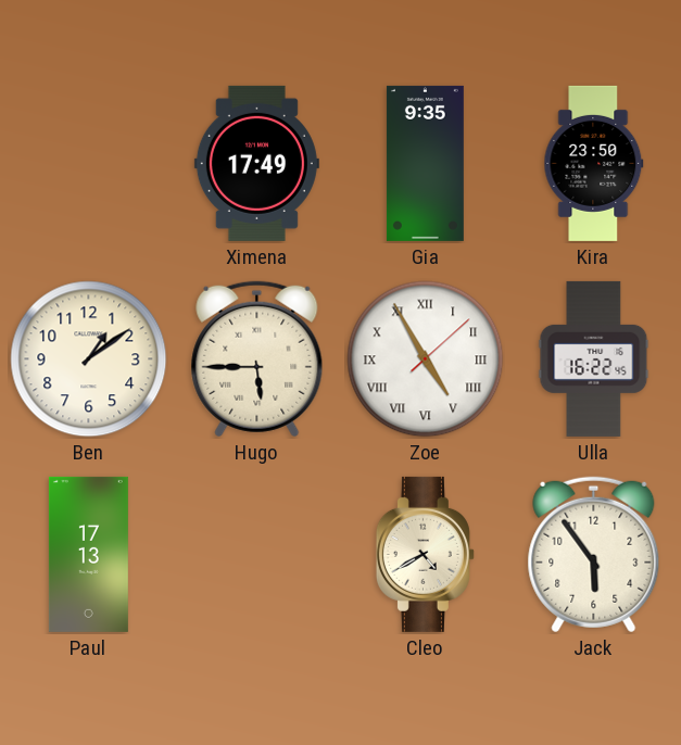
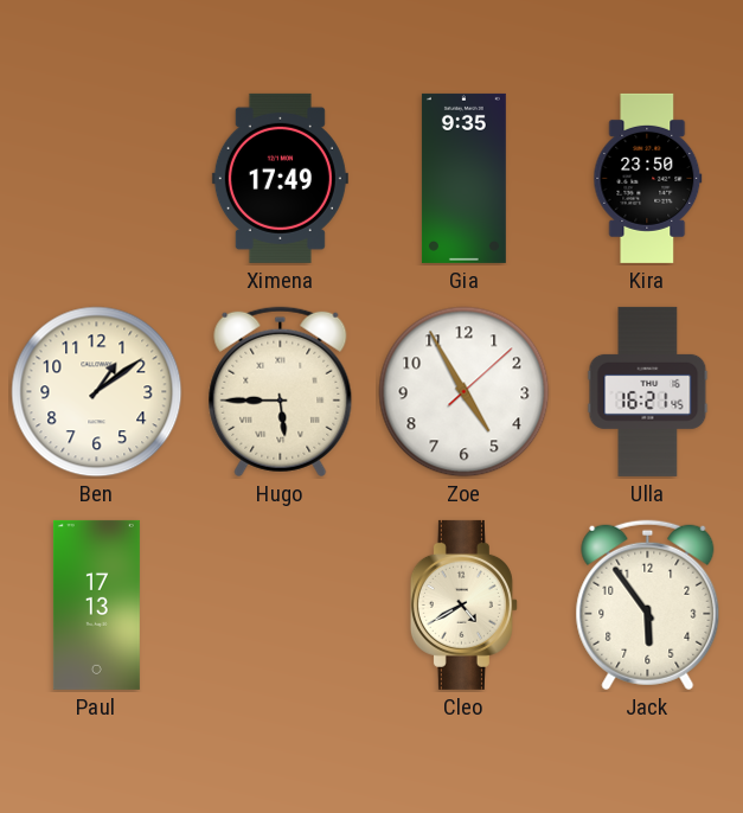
Zoe numerals: Roman -> Arabic (465, 392)
Ulla: 16:22 -> 16:21 (648, 391)
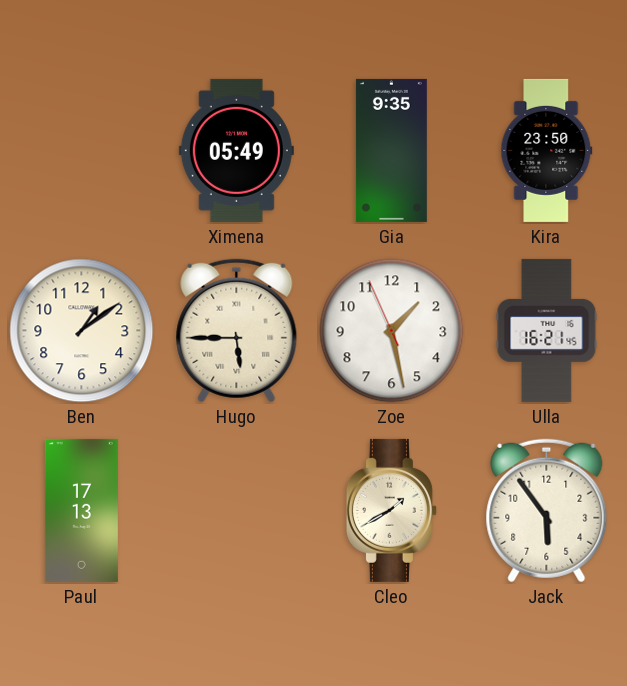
Ximena: 17:49 -> 05:49 (236, 150)
Zoe: 4:55 -> 1:27 (392, 331)
Cleo: 4:40 -> 1:40 (391, 510)
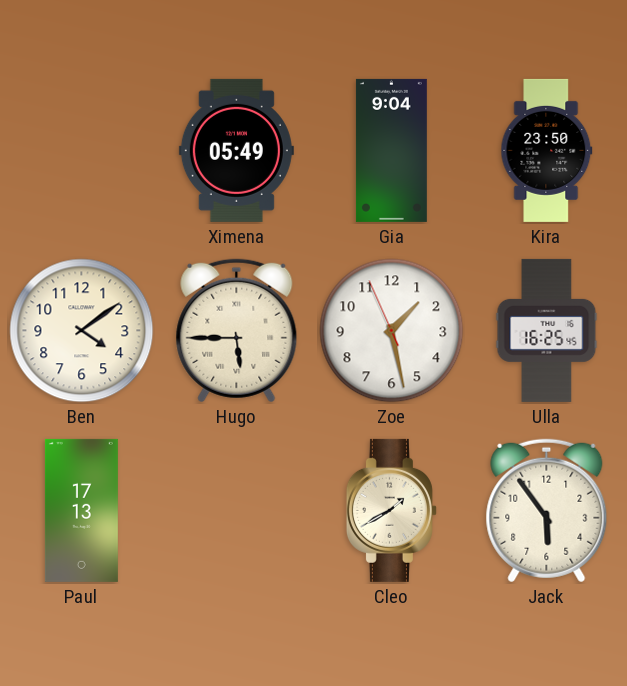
Gia: 9:35 -> 9:04 (391, 150)
Ben: 1:09 -> 4:09 (82, 331)
Ulla: 16:21 -> 16:25 (547, 330)
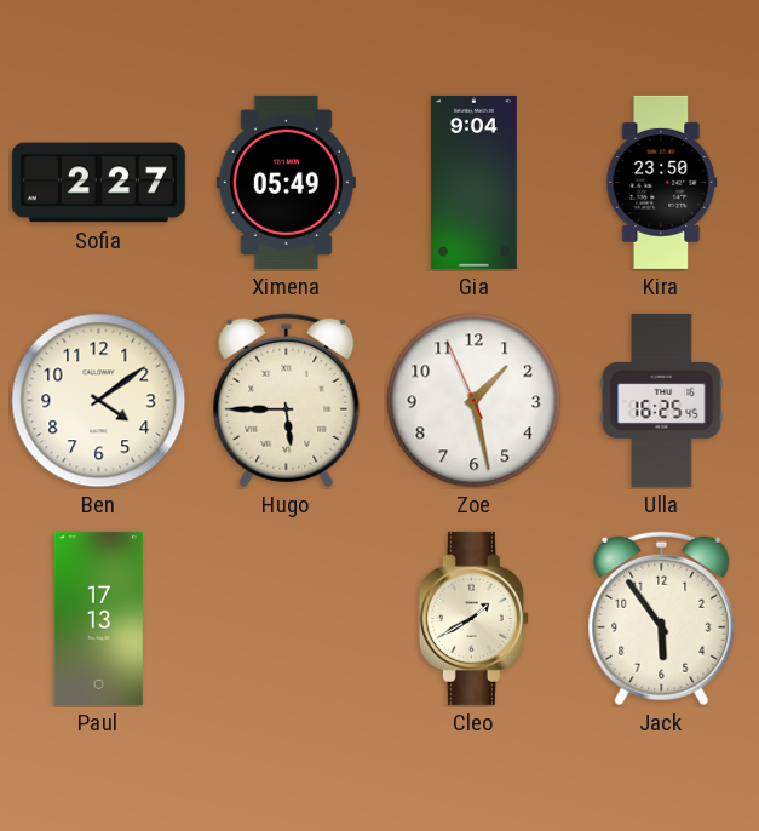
Sofia: none -> 2:27 (98, 183)
